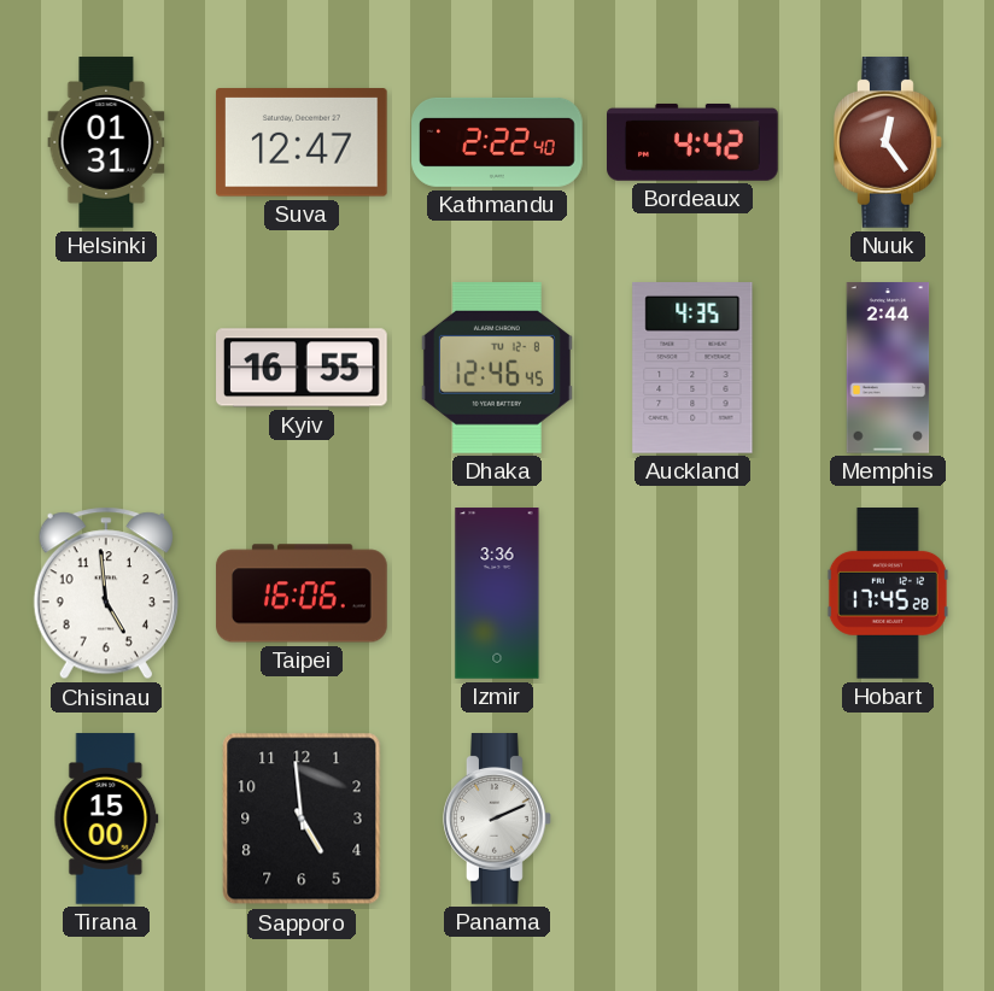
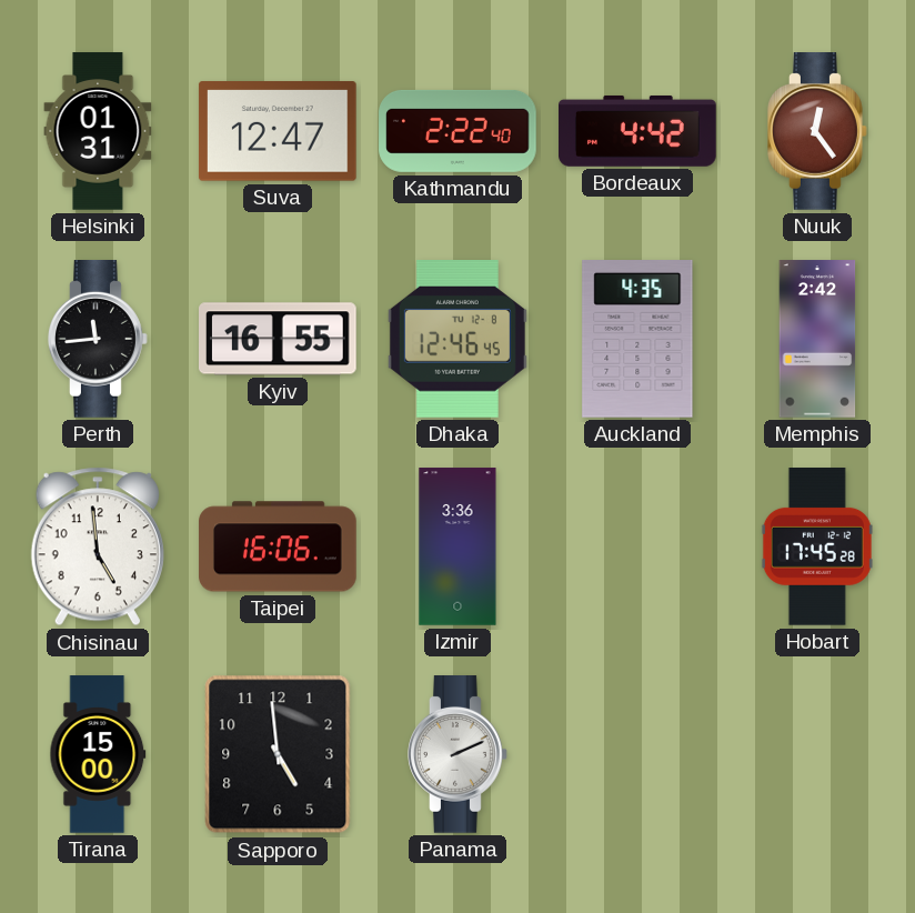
Perth: none -> 11:44 (98, 339)
Memphis: 2:44 -> 2:42 (817, 339)
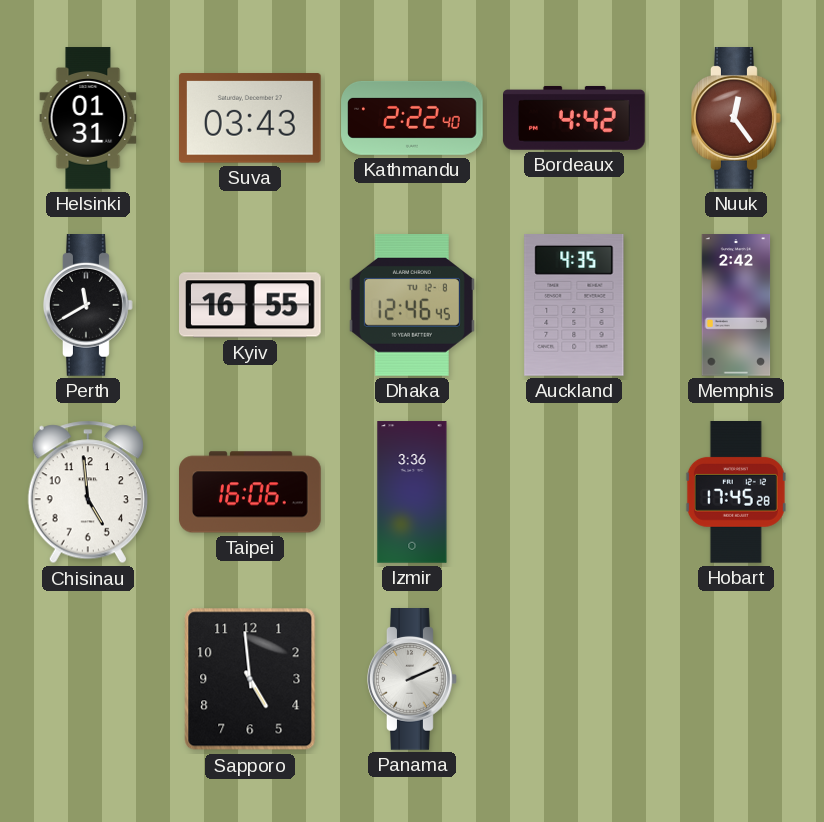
Suva: 12:47 -> 03:43 (250, 118)
Perth: 11:44 -> 11:40 (88, 305)
Tirana: 15:00 -> none (98, 754)
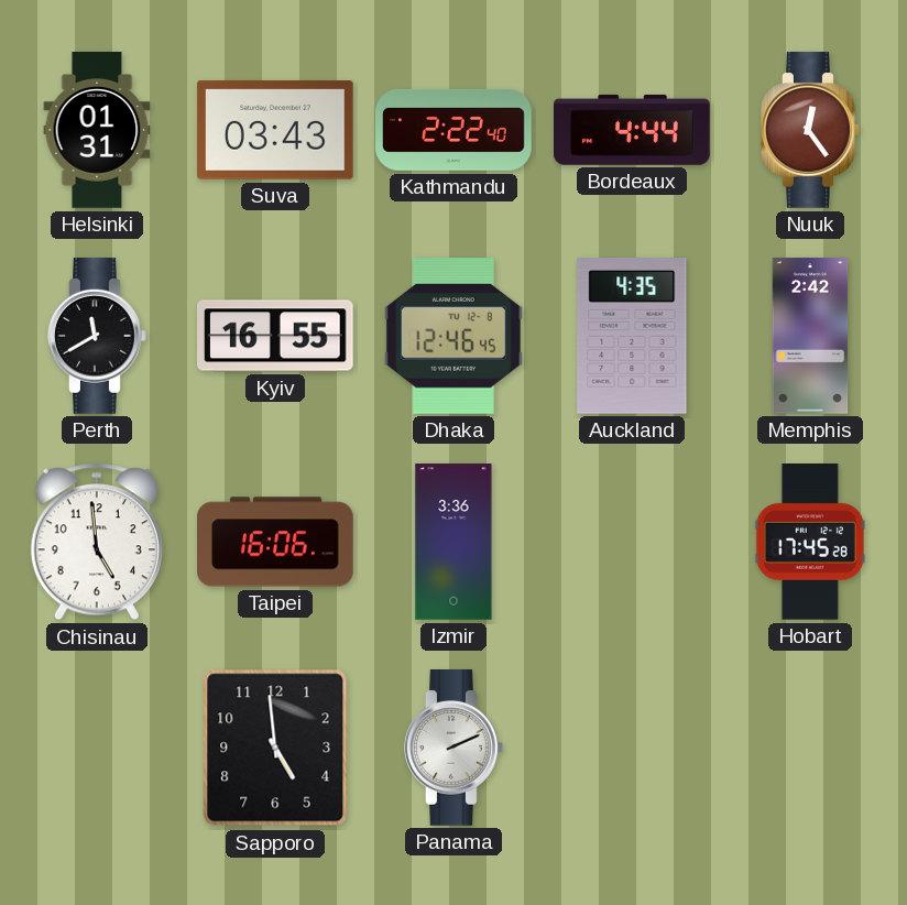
Bordeaux: 4:42 -> 4:44 (632, 130)
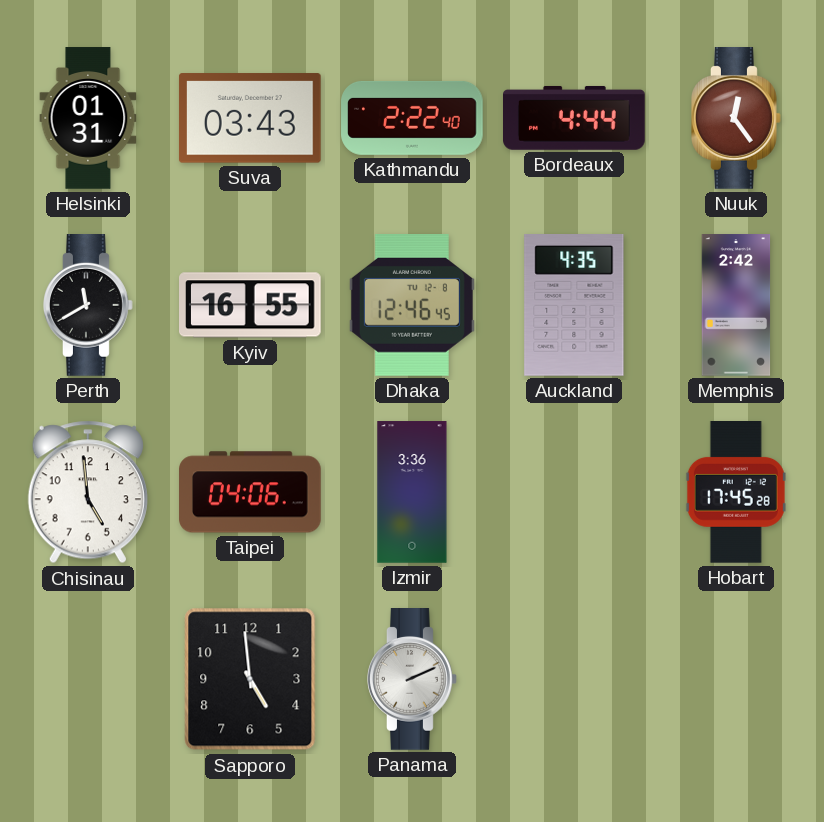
Taipei: 16:06 -> 04:06 (250, 492)
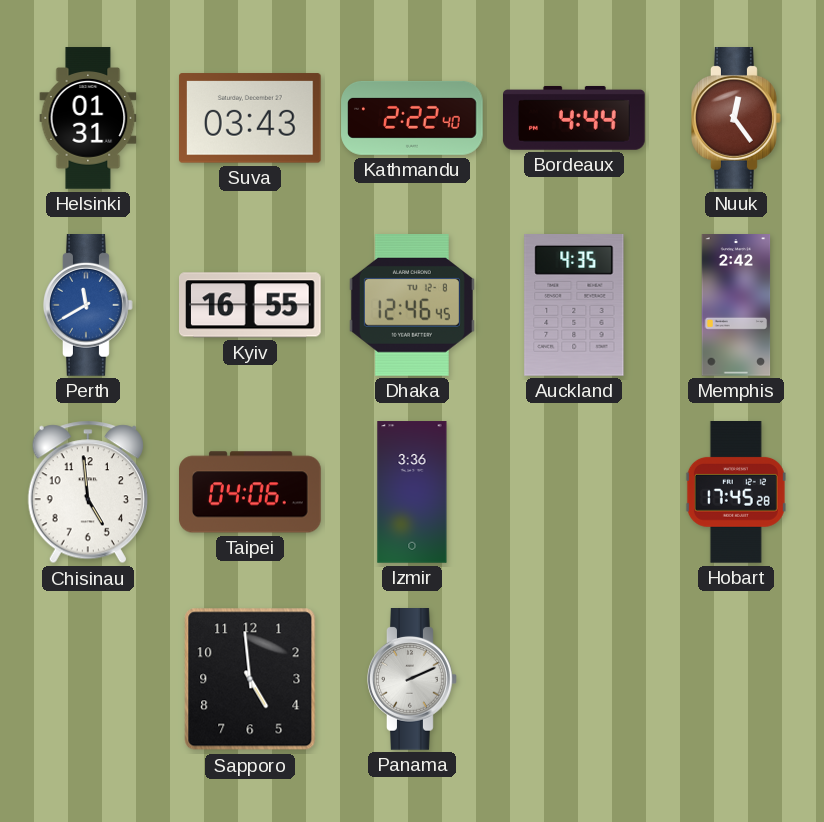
Perth dial: black -> blue (88, 305)
